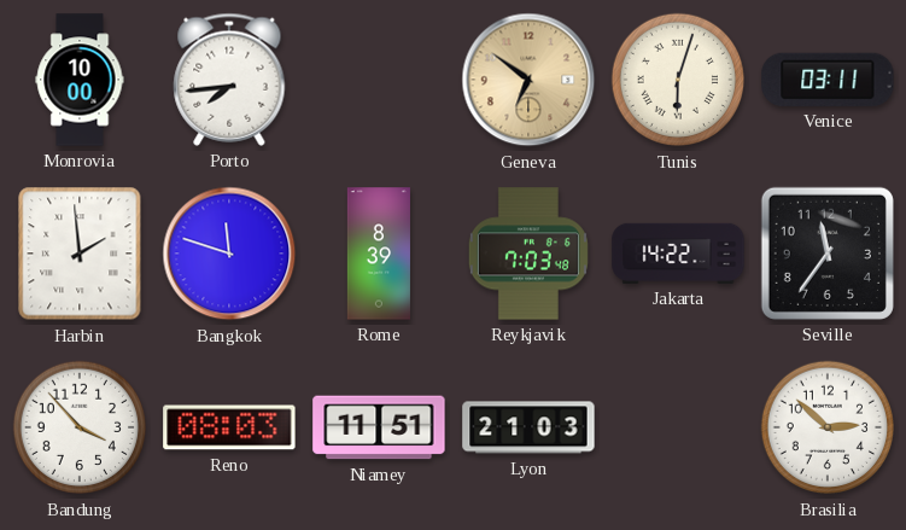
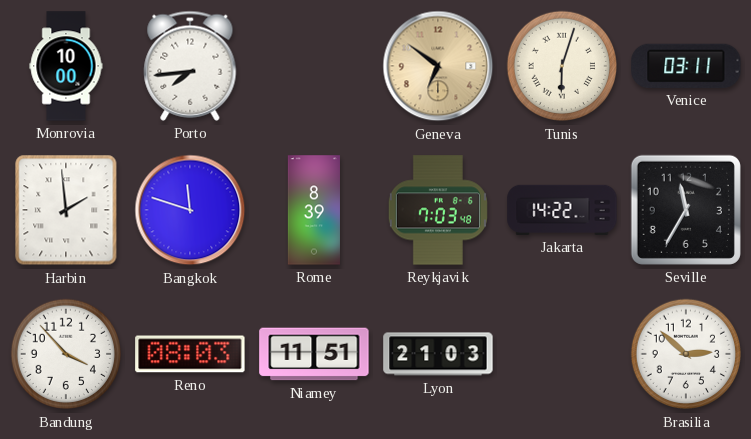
Seville: 11:36 -> 11:35 (686, 210)
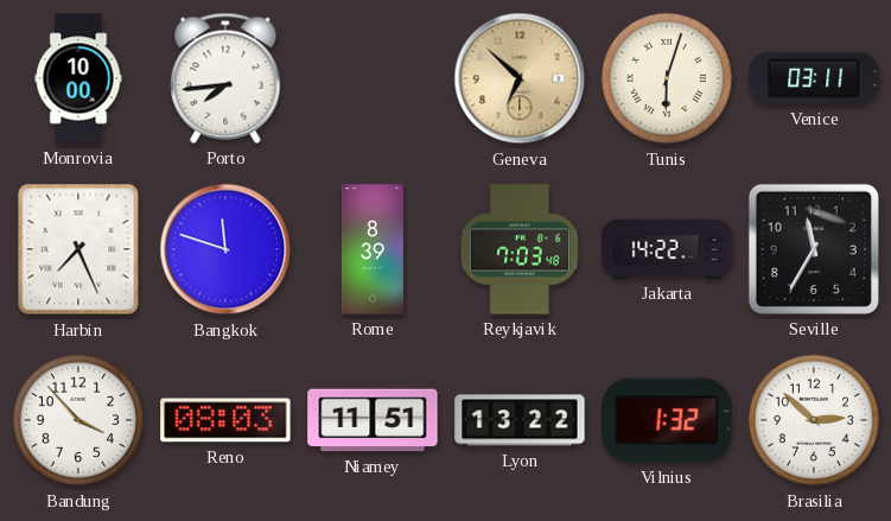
Geneva: 6:51 -> 6:52 (520, 78)
Harbin: 1:59 -> 7:26 (78, 249)
Lyon: 21:03 -> 13:22 (520, 420)
Vilnius: none -> 1:32 (667, 420)
